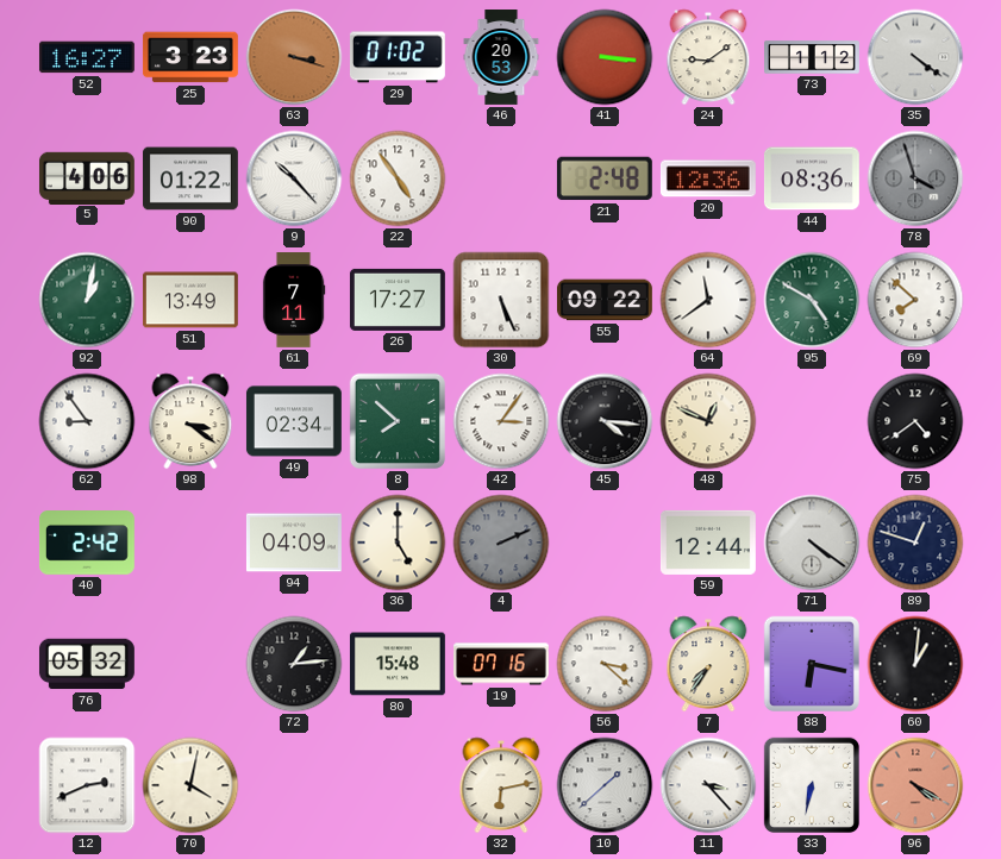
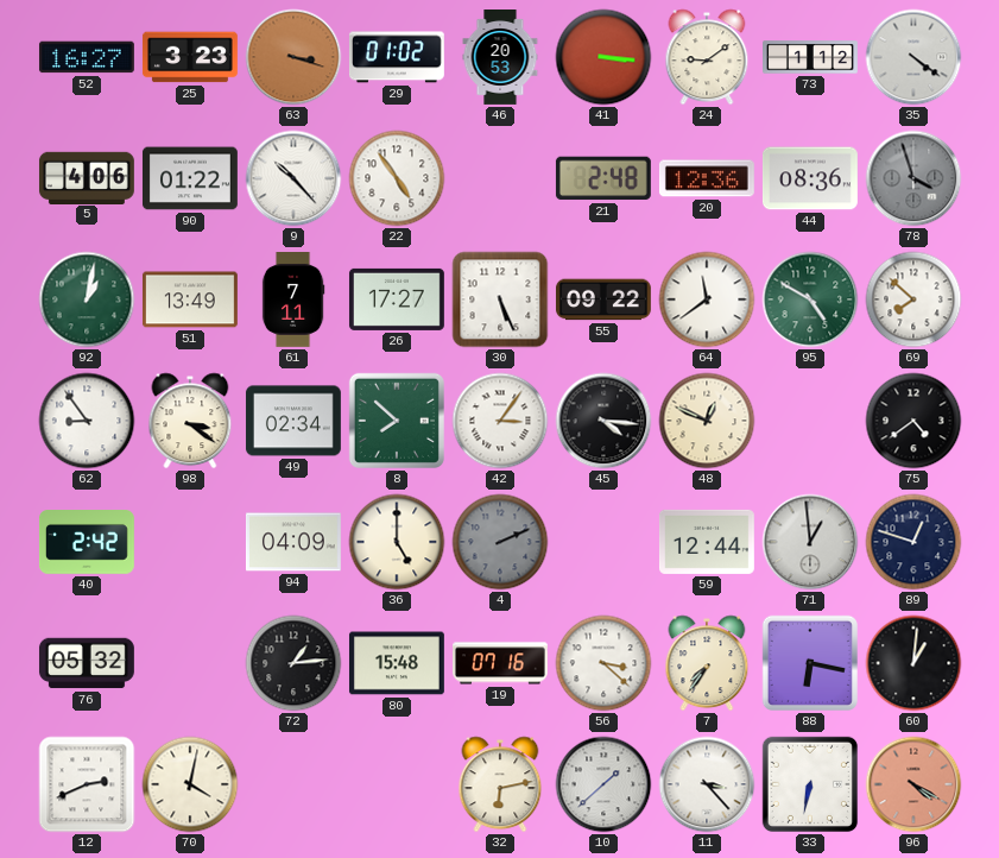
71: 4:21 -> 12:59 (810, 542)
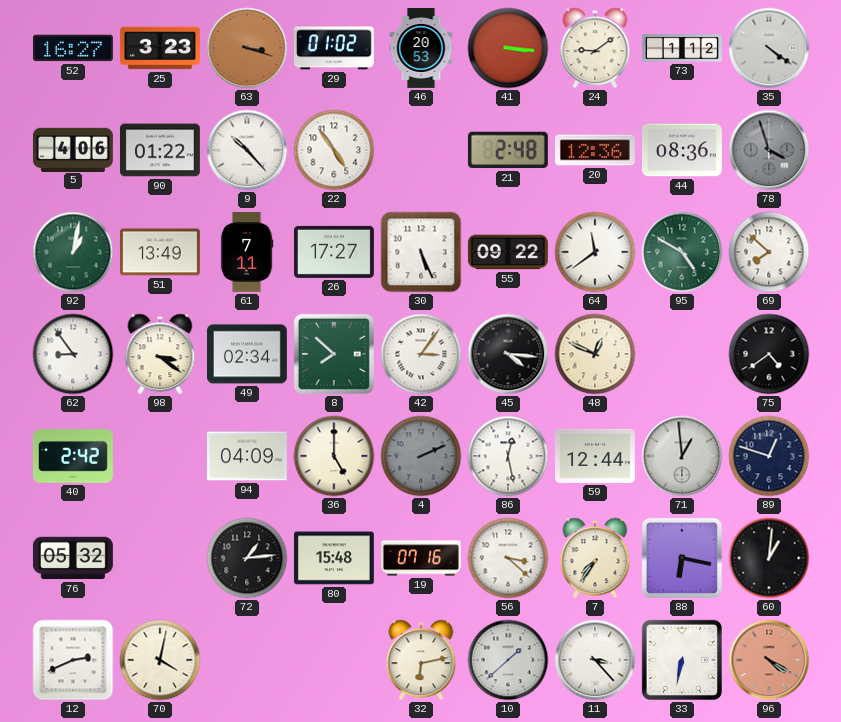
86: none -> 12:28 (508, 456)
